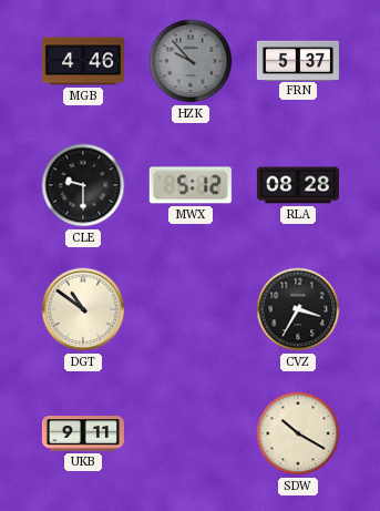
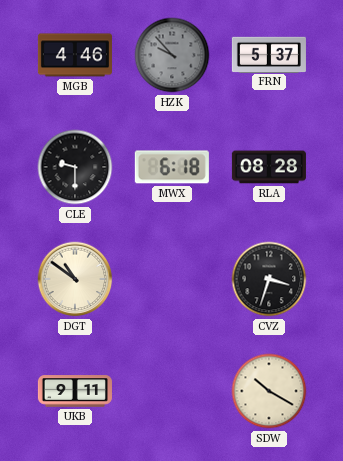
MWX: 5:12 -> 6:18 (172, 167)
CVZ: 3:35 -> 3:33 (269, 279)
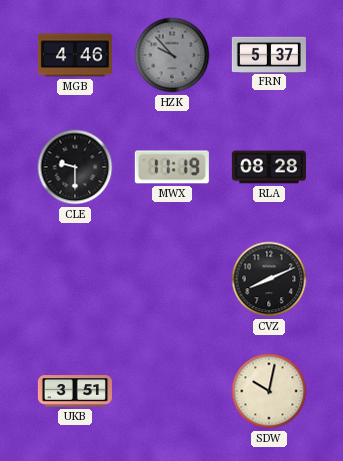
MWX: 6:18 -> 11:19 (172, 167)
DGT: 10:51 -> none (75, 279)
CVZ: 3:33 -> 8:11 (269, 279)
UKB: 9:11 -> 3:51 (75, 391)
SDW: 10:20 -> 10:02 (269, 391)
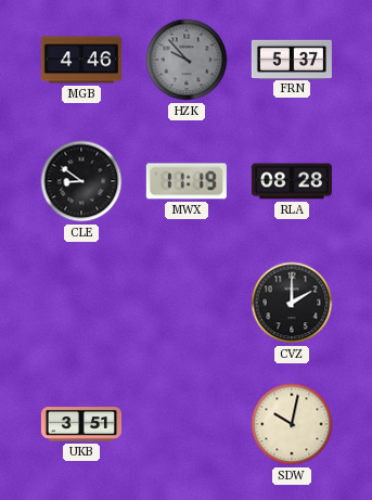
CLE: 9:30 -> 8:51 (81, 181)
CVZ: 8:11 -> 2:00 (292, 303)
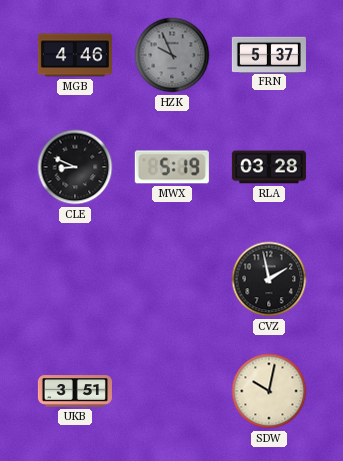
HZK: 9:53 -> 9:56 (172, 55)
CLE: 8:51 -> 8:49 (75, 167)
MWX: 11:19 -> 5:19 (172, 167)
RLA: 08:28 -> 03:28 (269, 167)
CVZ: 2:00 -> 1:58 (269, 279)
